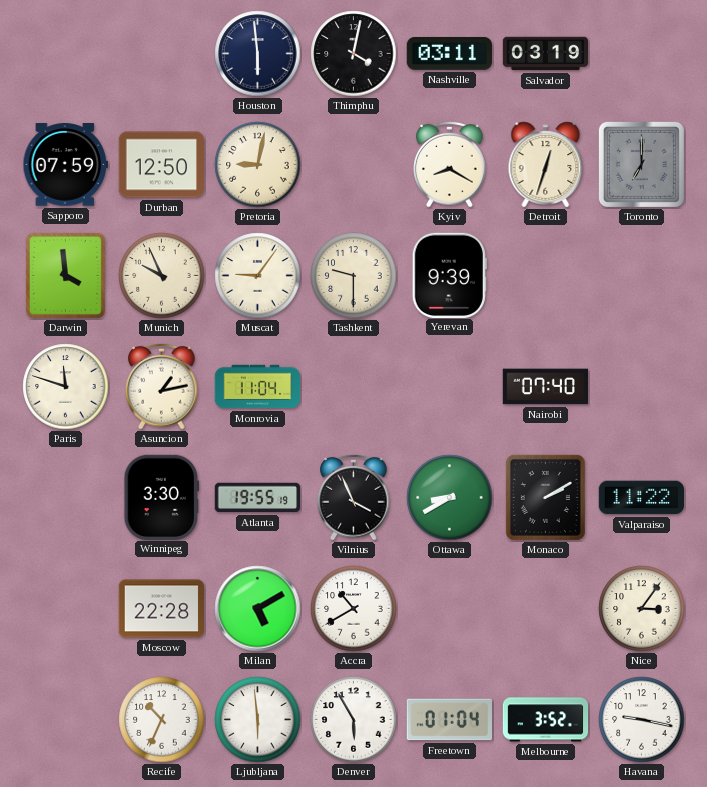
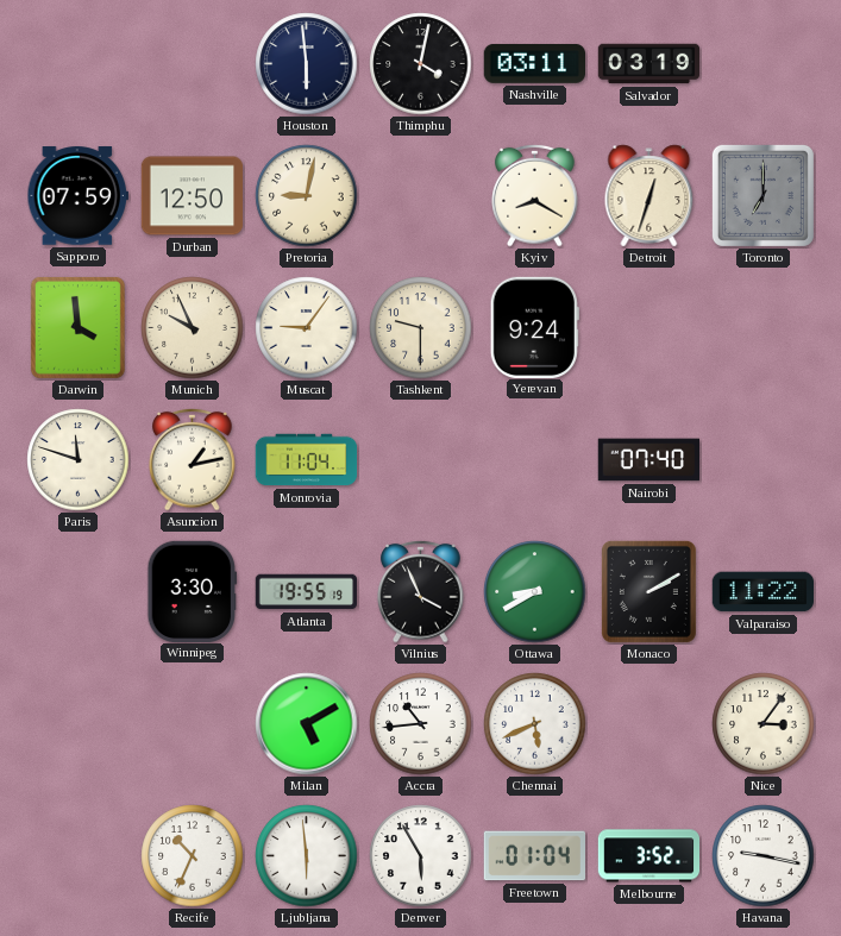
Yerevan: 9:39 -> 9:24 (534, 327)
Moscow: 22:28 -> none (162, 609)
Accra: 10:40 -> 10:44 (421, 724)
Chennai: none -> 5:41 (535, 724)
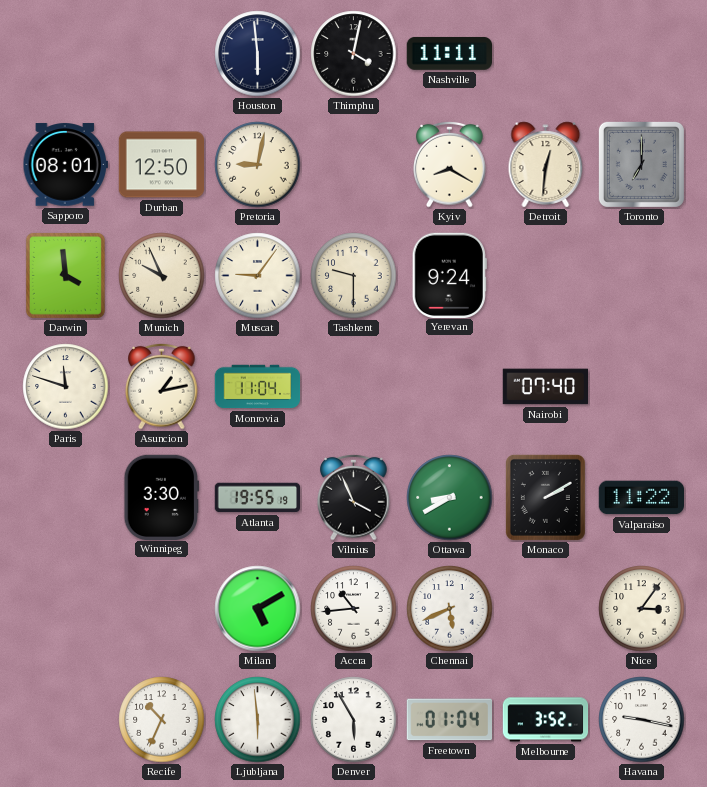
Nashville: 03:11 -> 11:11 (449, 53)
Salvador: 03:19 -> none (649, 64)
Sapporo: 07:59 -> 08:01 (65, 165)
Detroit: 12:33 -> 12:31 (546, 165)
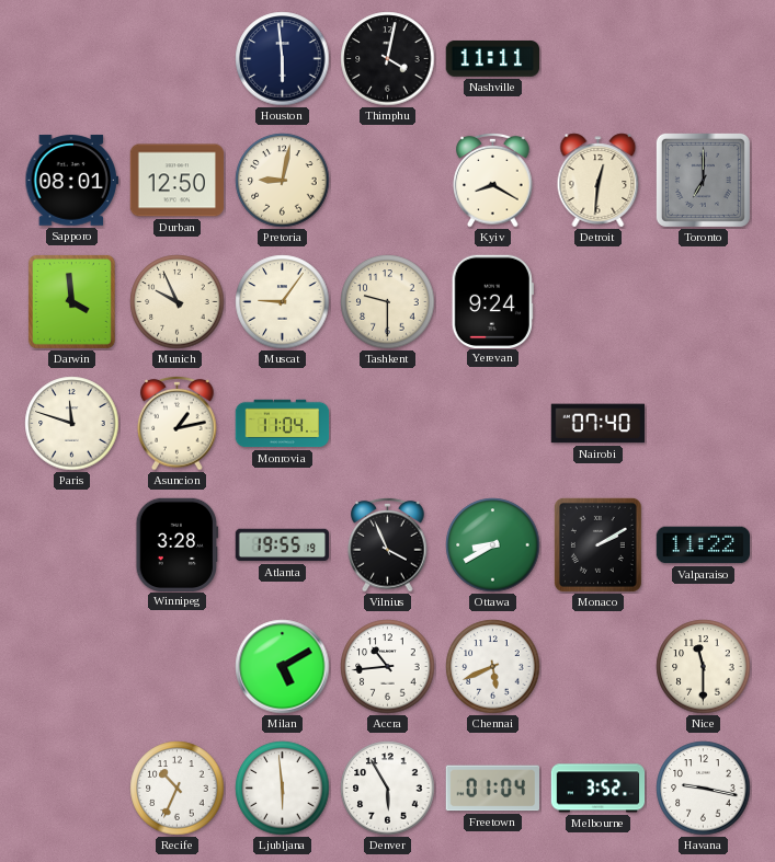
Winnipeg: 3:30 -> 3:28 (178, 544)
Nice: 3:06 -> 11:30 (704, 667)
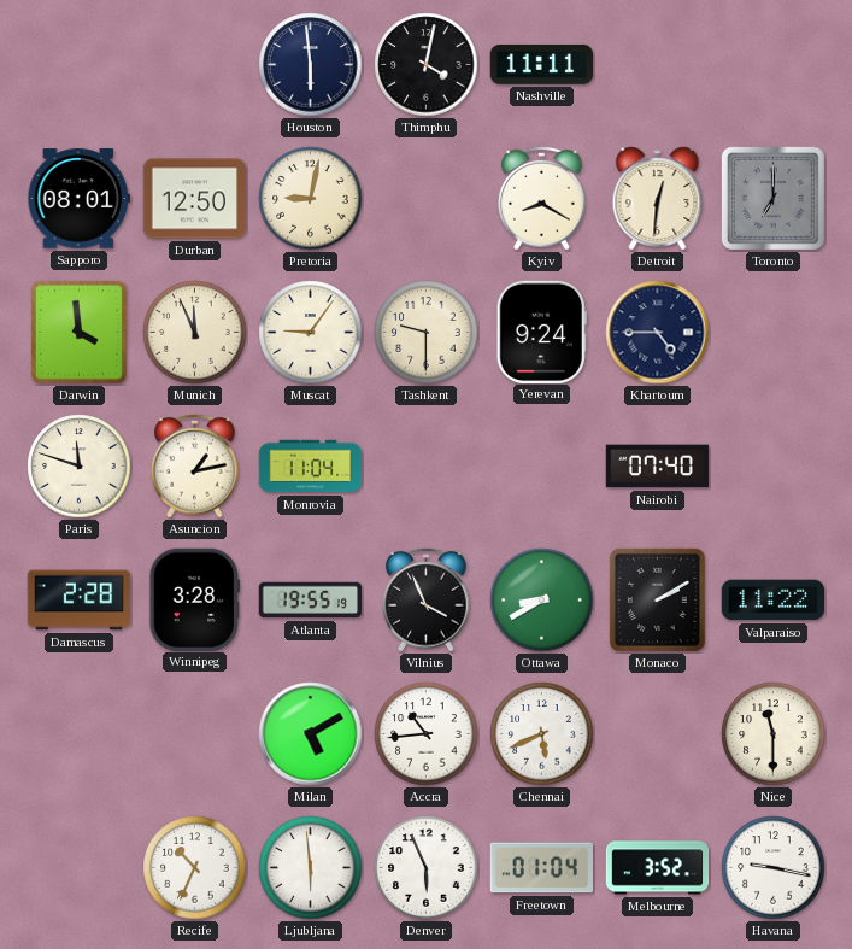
Munich: 9:56 -> 11:56 (195, 333)
Khartoum: none -> 4:45 (658, 333)
Damascus: none -> 2:28 (80, 601)
Denver: 5:55 -> 5:56 (427, 868)
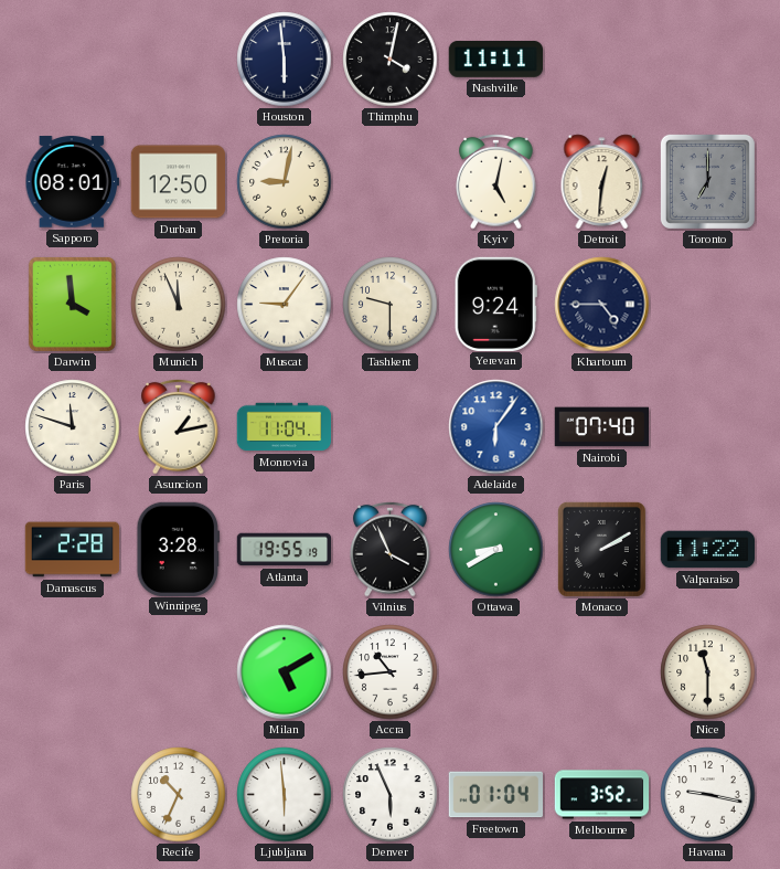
Kyiv: 8:20 -> 5:02 (496, 181)
Adelaide: none -> 6:06 (496, 427)
Chennai: 5:41 -> none (542, 734)
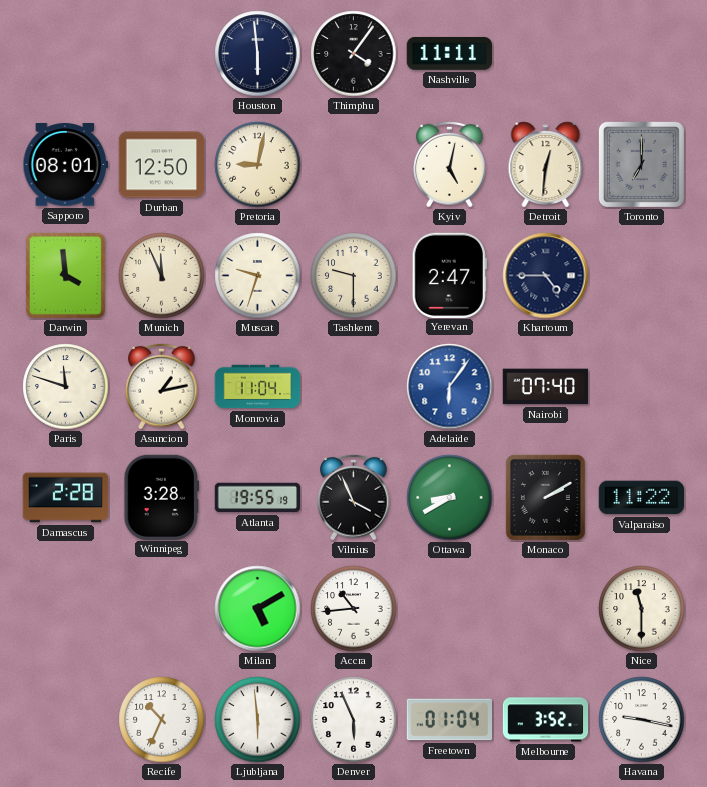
Thimphu: 4:02 -> 4:06 (354, 54)
Muscat: 9:06 -> 9:33 (258, 276)
Yerevan: 9:24 -> 2:47 (449, 275)
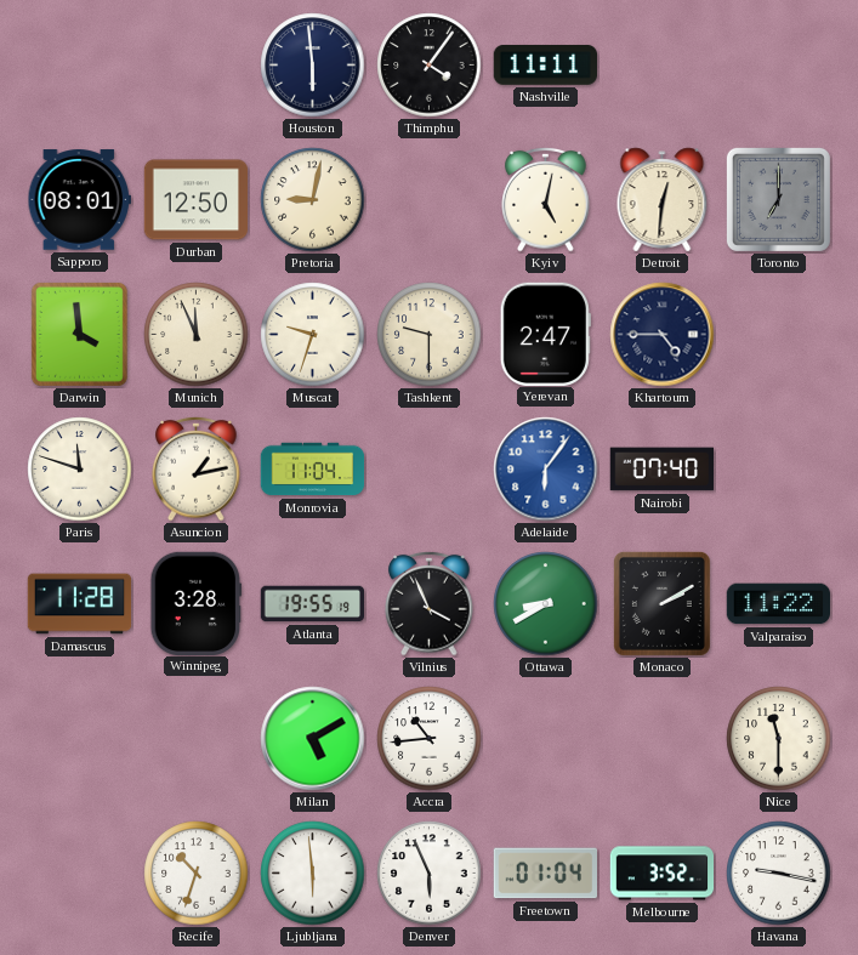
Damascus: 2:28 -> 11:28 (80, 604)
Recife: 10:34 -> 10:33 (197, 874)
